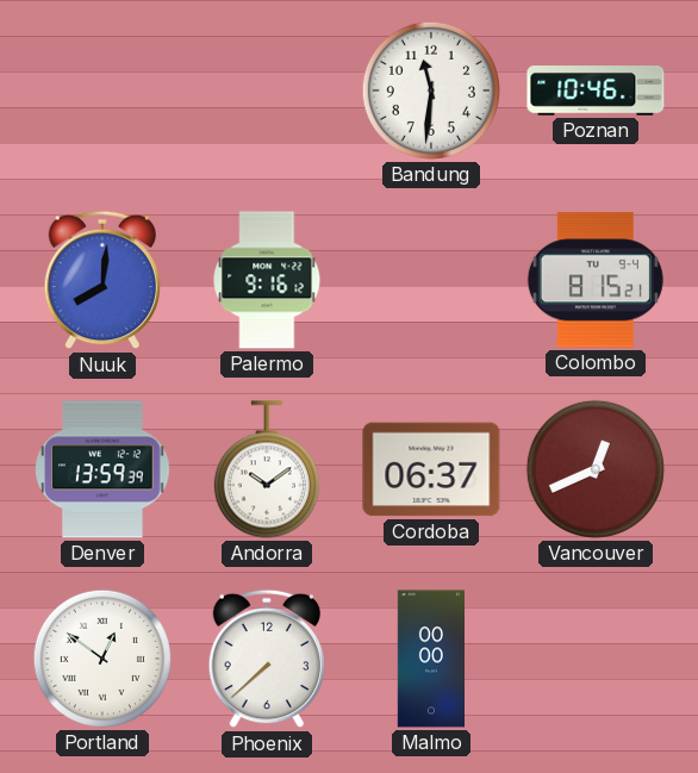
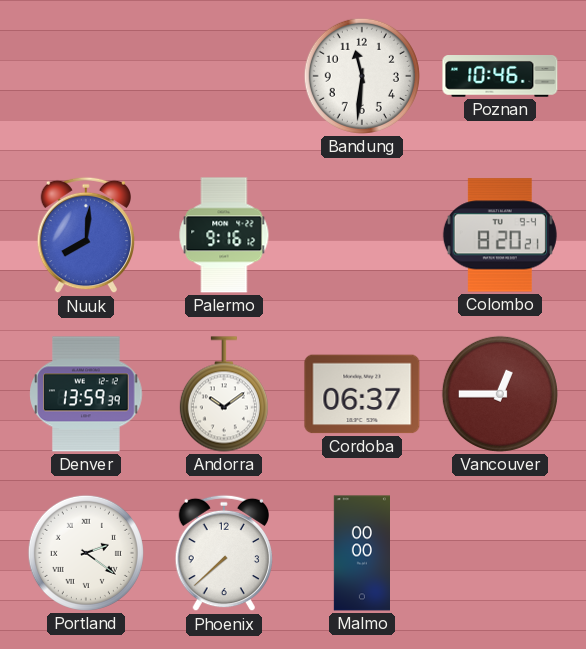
Colombo: 8:15 -> 8:20 (500, 235)
Vancouver: 12:41 -> 12:45 (500, 394)
Portland: 12:51 -> 2:21 (86, 553)
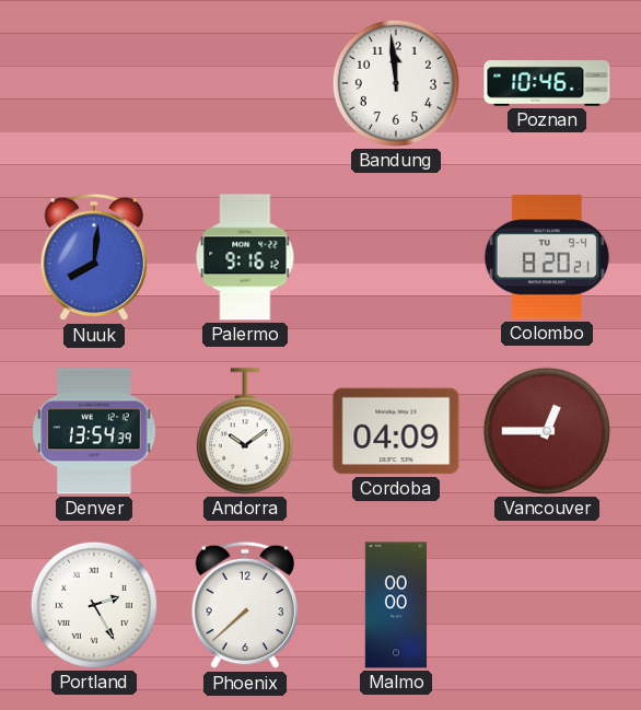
Bandung: 11:31 -> 11:59 (396, 83)
Denver: 13:59 -> 13:54 (94, 431)
Cordoba: 06:37 -> 04:09 (396, 431)
Portland: 2:21 -> 2:25 (94, 605)
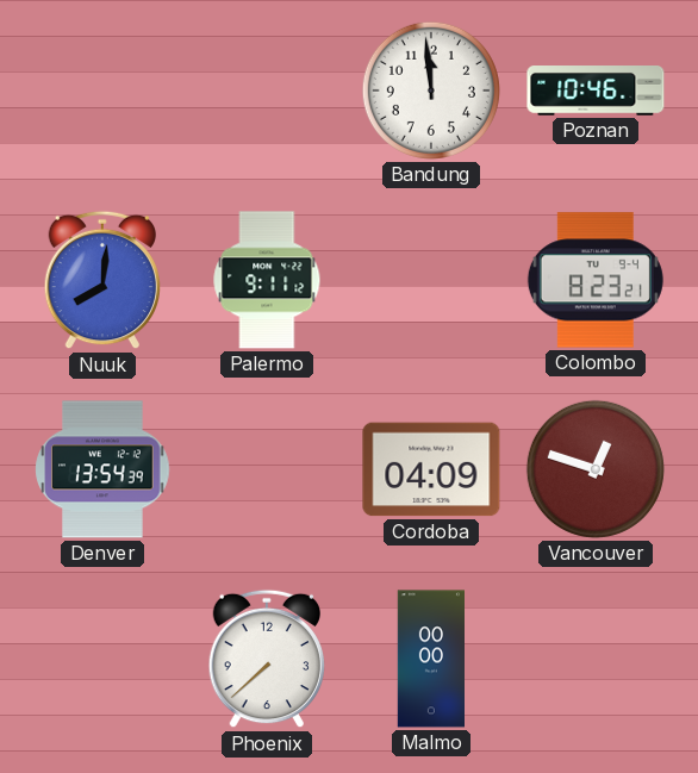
Palermo: 9:16 -> 9:11 (267, 280)
Colombo: 8:20 -> 8:23 (596, 280)
Andorra: 10:09 -> none (245, 431)
Vancouver: 12:45 -> 12:48 (596, 469)
Portland: 2:25 -> none (94, 605)
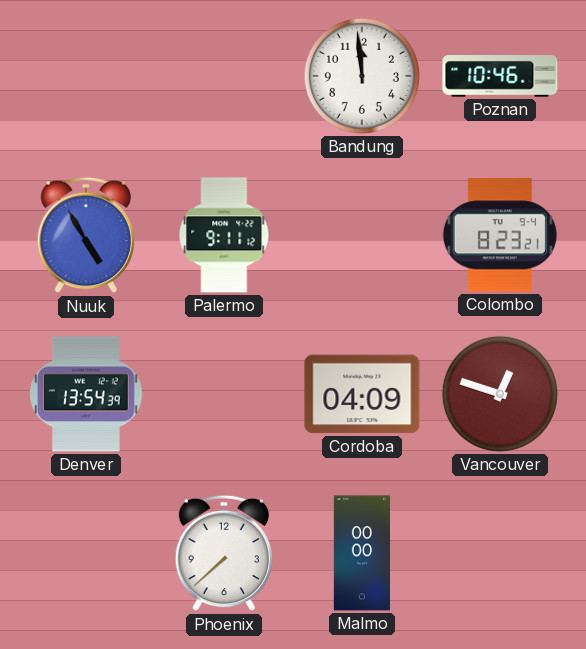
Nuuk: 8:01 -> 4:55 (85, 235)
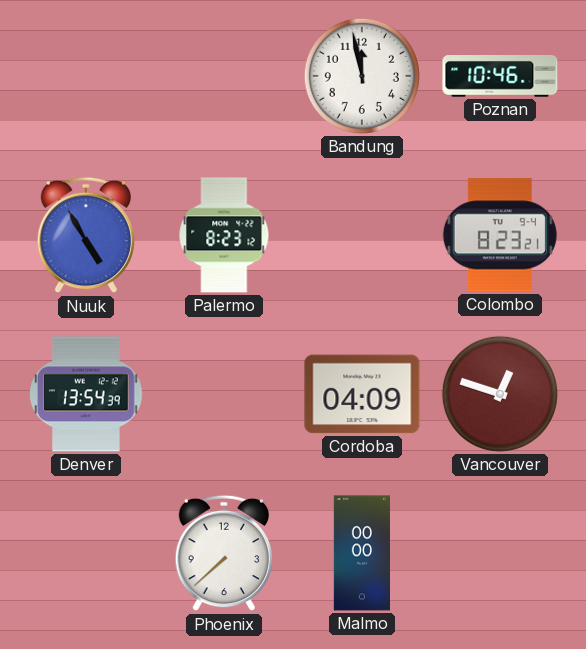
Bandung: 11:59 -> 11:58 (362, 76)
Palermo: 9:11 -> 8:23 (224, 235)
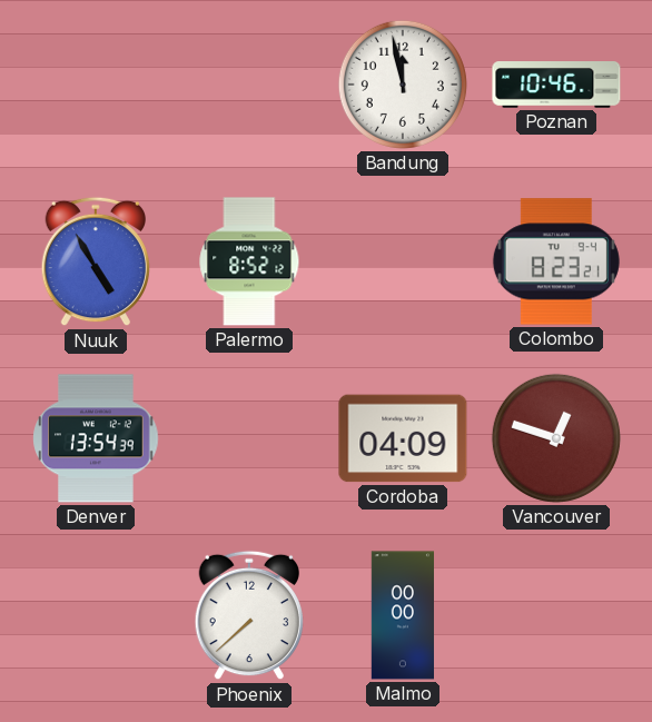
Palermo: 8:23 -> 8:52 (249, 261)
